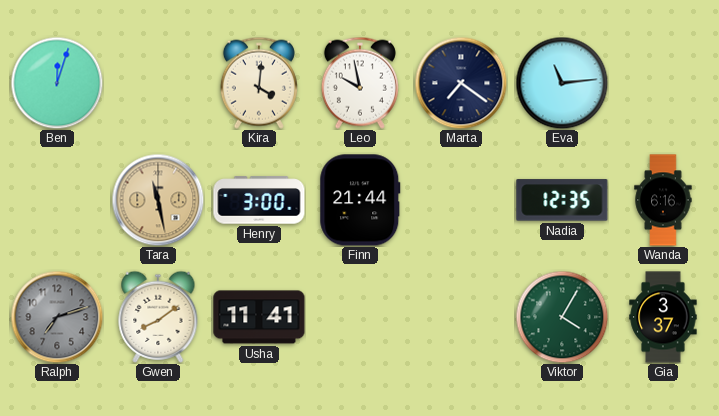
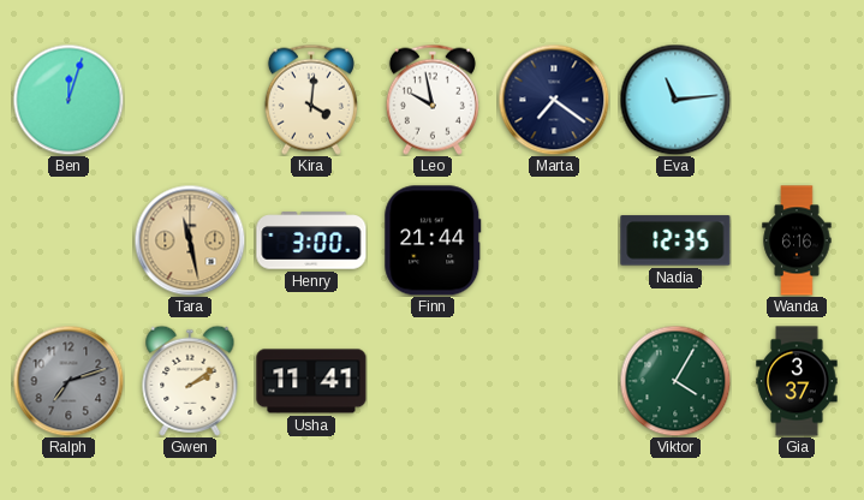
Gwen: 8:09 -> 2:09 (190, 381)
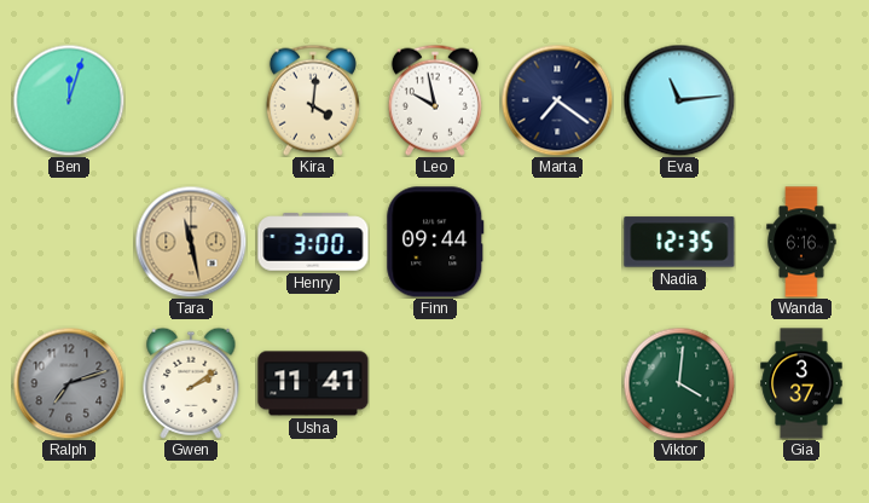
Finn: 21:44 -> 09:44 (435, 242)
Viktor: 4:05 -> 4:01 (679, 383)
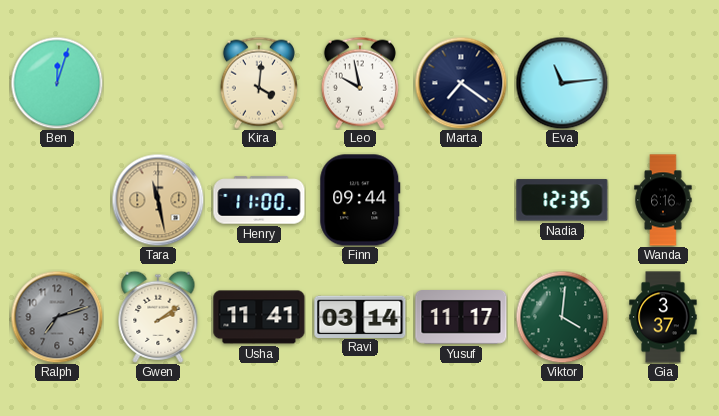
Henry: 3:00 -> 11:00 (259, 200)
Ravi: none -> 03:14 (360, 316)
Yusuf: none -> 11:17 (461, 318)
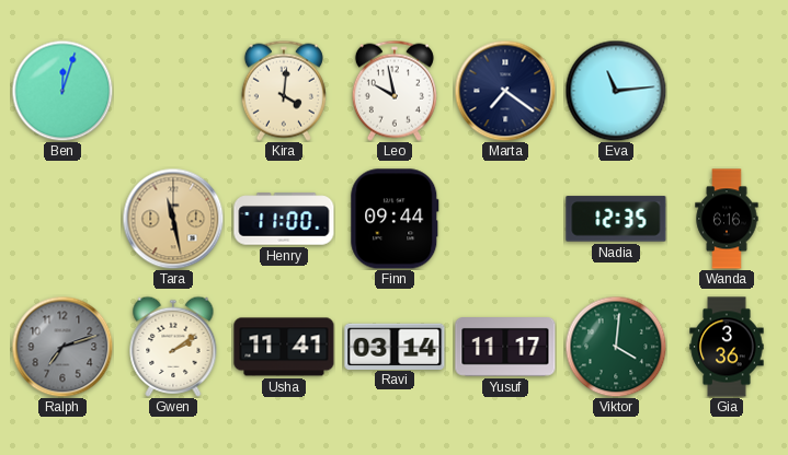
Gia: 3:37 -> 3:36 (727, 347)
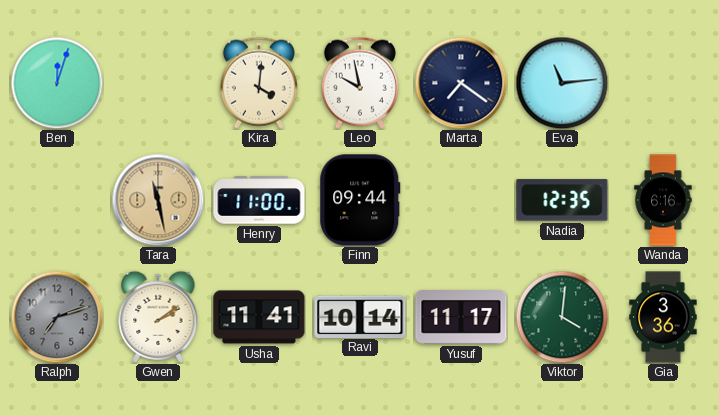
Ravi: 03:14 -> 10:14 (360, 316)
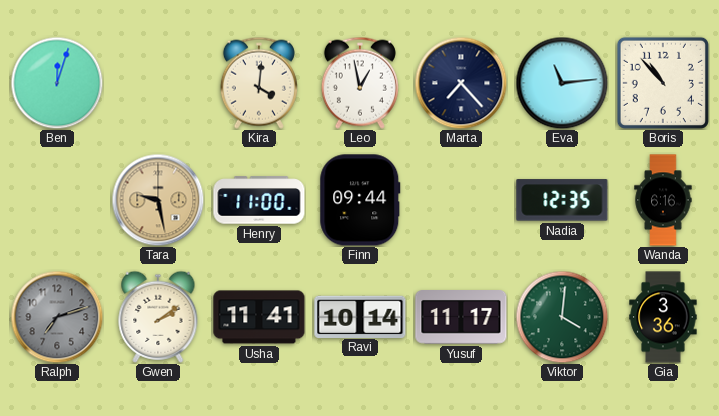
Leo: 9:58 -> 12:58 (360, 83)
Marta: 7:21 -> 7:23 (461, 83)
Boris: none -> 10:53 (663, 83)
Tara: 11:28 -> 9:28 (158, 200)
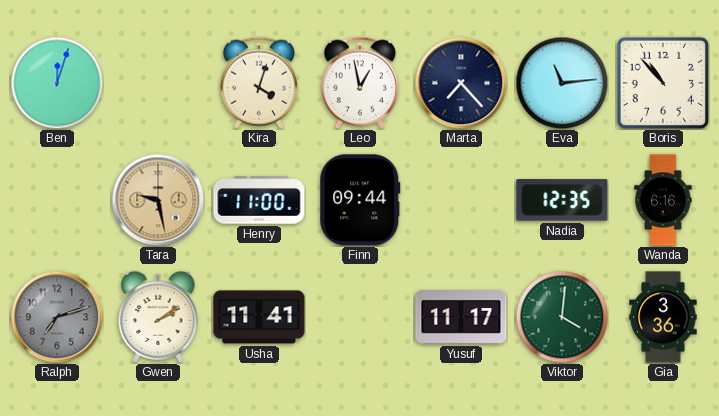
Kira: 4:01 -> 4:03 (259, 83)
Ravi: 10:14 -> none (360, 316)
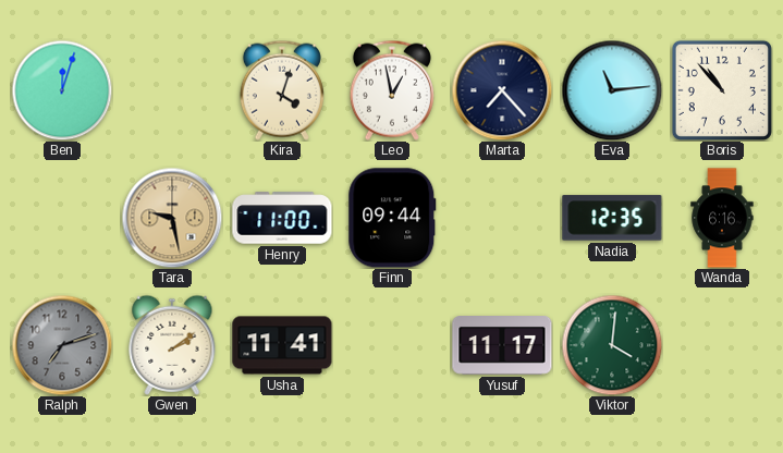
Gia: 3:36 -> none (663, 317)
